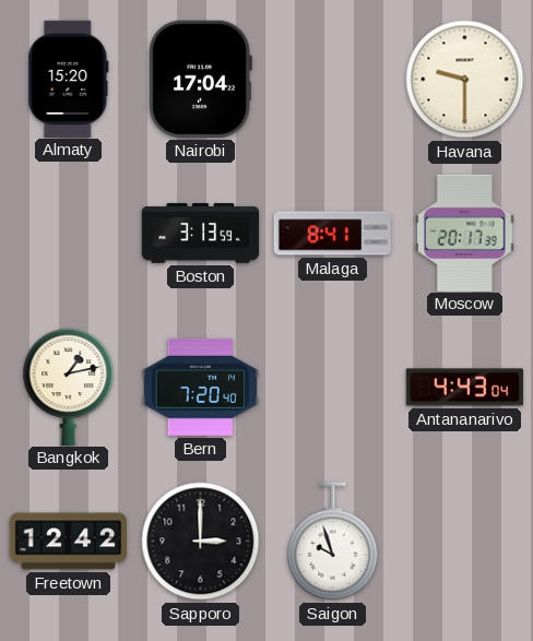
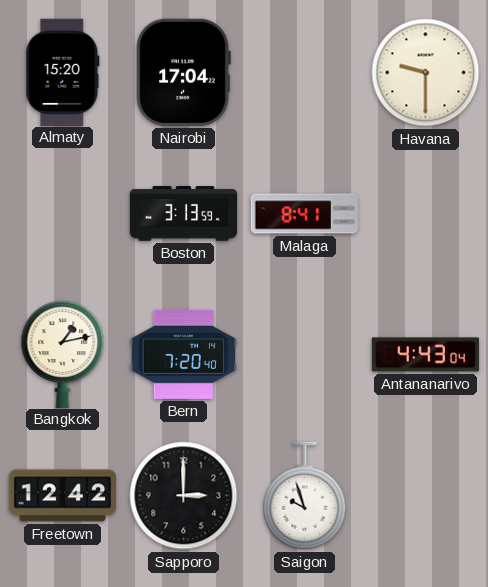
Moscow: 20:17 -> none (465, 233)
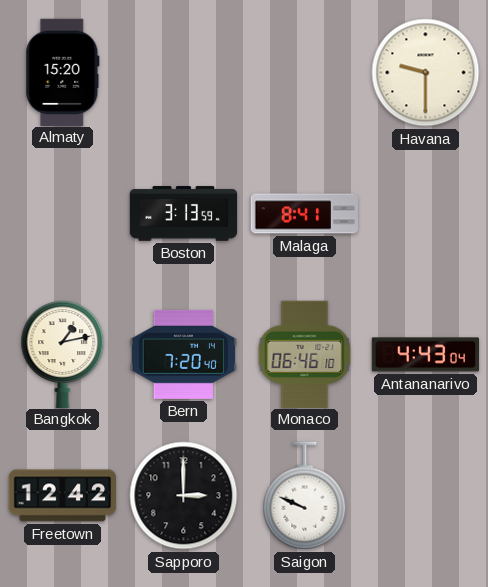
Nairobi: 17:04 -> none (183, 72)
Monaco: none -> 06:46 (305, 354)
Saigon: 9:57 -> 9:49 (305, 496)
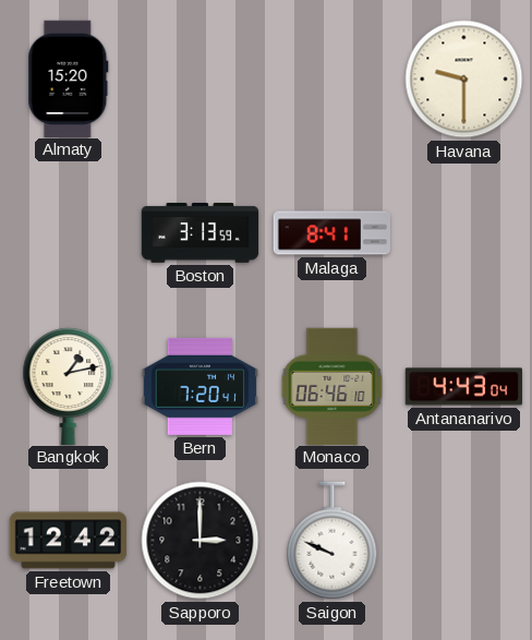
Bern: 7:20:40 -> 7:20:41 (199, 386)
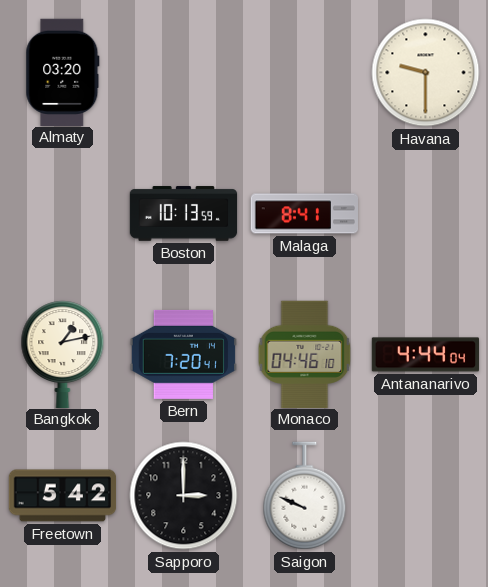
Almaty: 15:20 -> 03:20 (63, 72)
Boston: 3:13 -> 10:13 (184, 214)
Monaco: 06:46 -> 04:46 (305, 354)
Antananarivo: 4:43 -> 4:44 (426, 355)
Freetown: 12:42 -> 5:42 (63, 496)
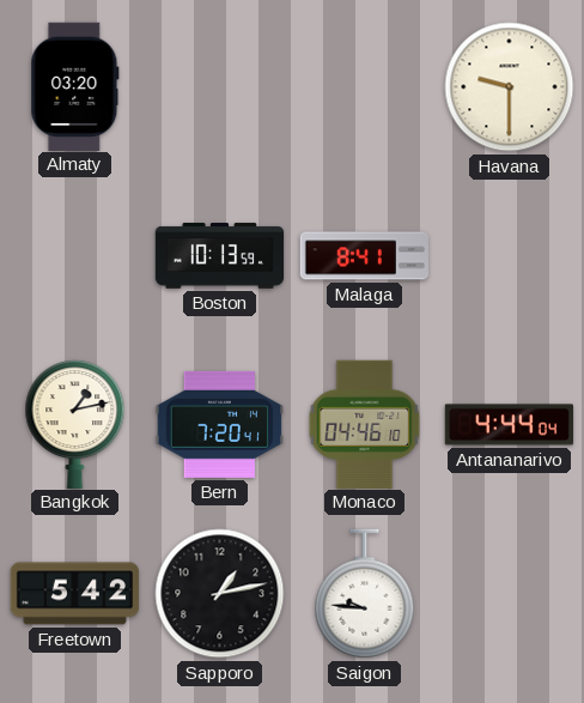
Sapporo: 3:00 -> 1:13 (220, 594)
Saigon: 9:49 -> 9:46 (365, 594)
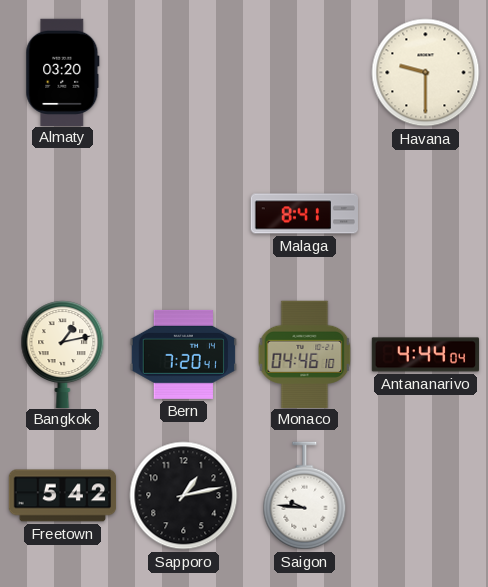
Boston: 10:13 -> none (220, 256)
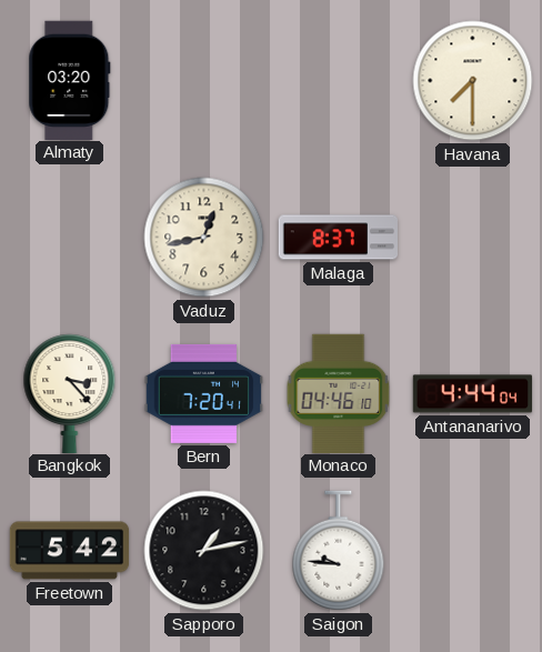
Havana: 9:30 -> 7:30 (473, 81)
Vaduz: none -> 12:43 (204, 238)
Malaga: 8:41 -> 8:37 (339, 238)
Bangkok: 1:13 -> 3:23 (70, 393)
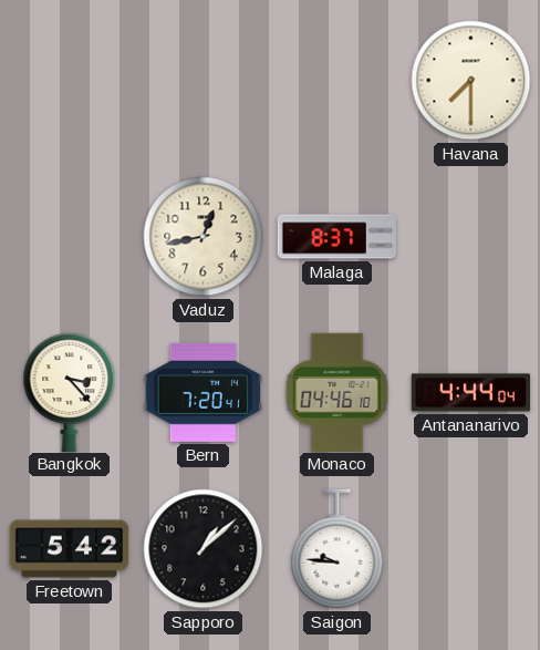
Almaty: 03:20 -> none (70, 80)
Sapporo: 1:13 -> 1:08 (204, 549)
